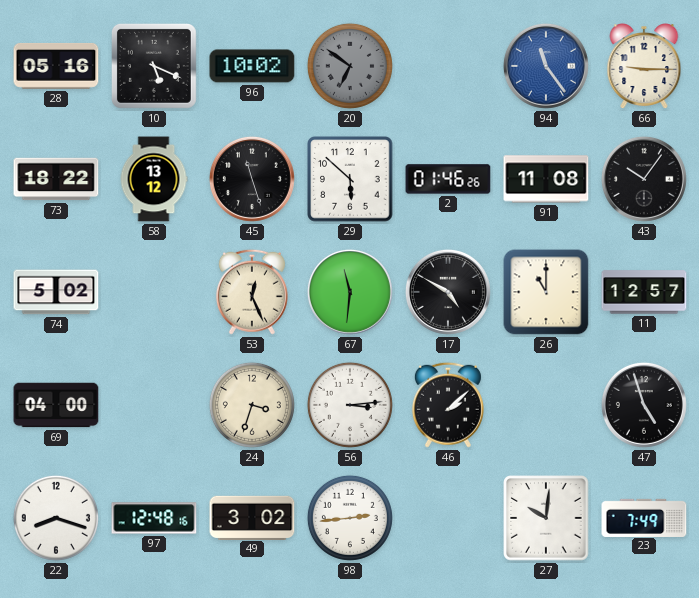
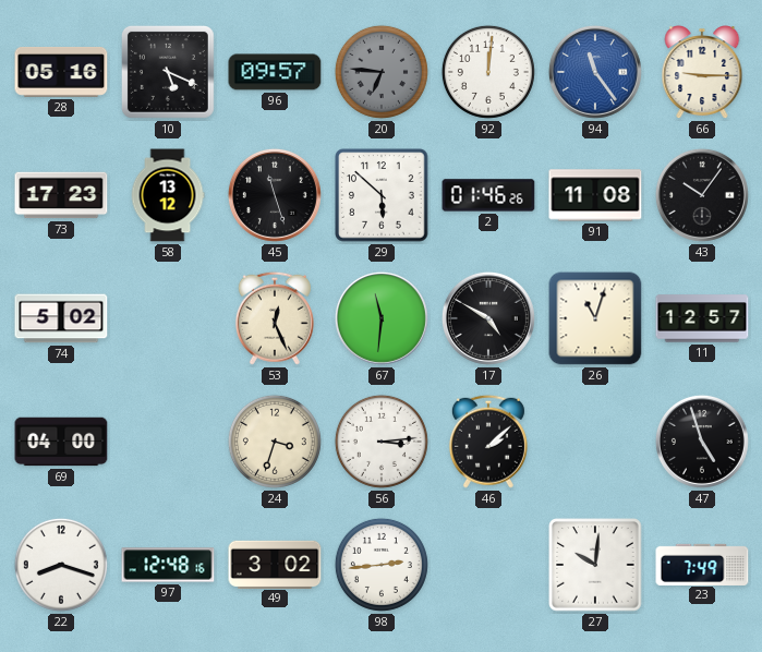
96: 10:02 -> 09:57 (275, 72)
20: 6:51 -> 6:46 (382, 72)
92: none -> 12:01 (488, 72)
73: 18:22 -> 17:23 (61, 195)
26: 11:00 -> 11:03 (595, 318)
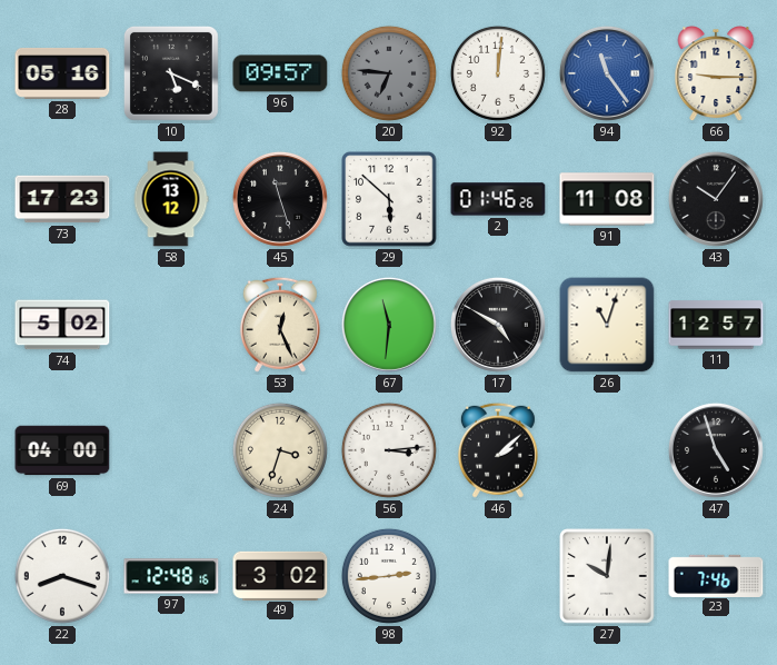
23: 7:49 -> 7:46 (716, 575)
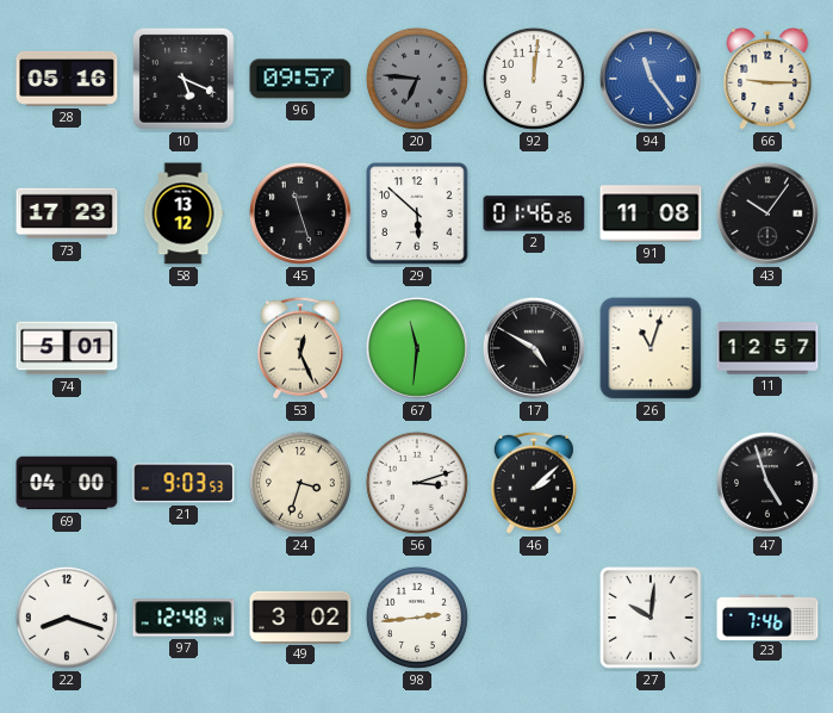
74: 5:02 -> 5:01 (67, 348)
21: none -> 9:03 (184, 483)
56: 3:14 -> 3:12 (417, 483)
97: 12:48:16 -> 12:48:14 (184, 618)
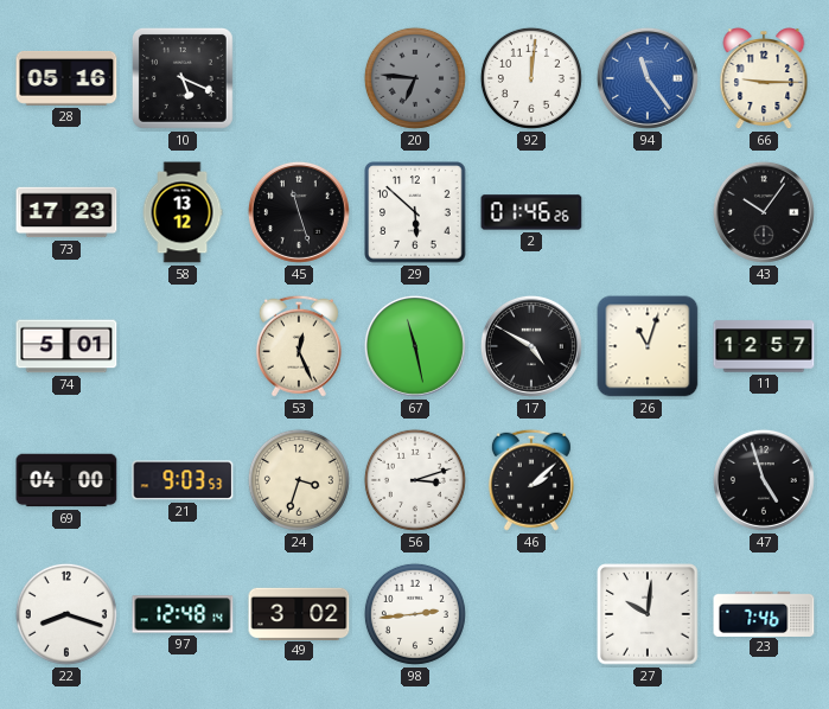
96: 09:57 -> none (300, 79)
91: 11:08 -> none (651, 213)
67: 11:31 -> 11:28 (415, 346)
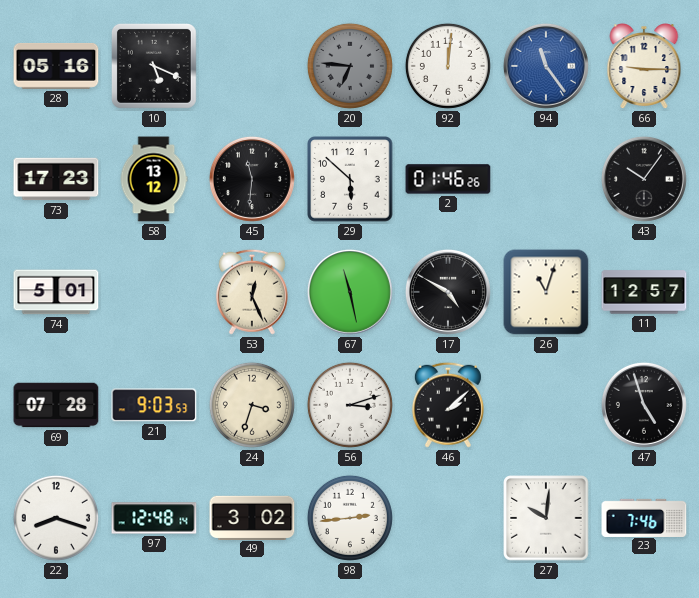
45: 11:27 -> 11:31 (252, 179)
69: 04:00 -> 07:28 (56, 405)
